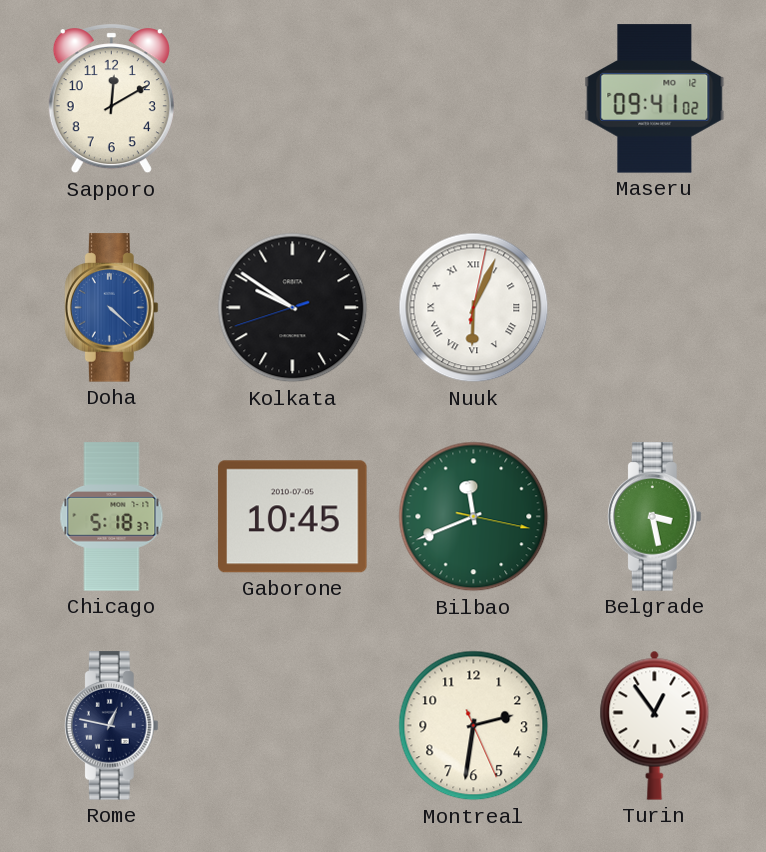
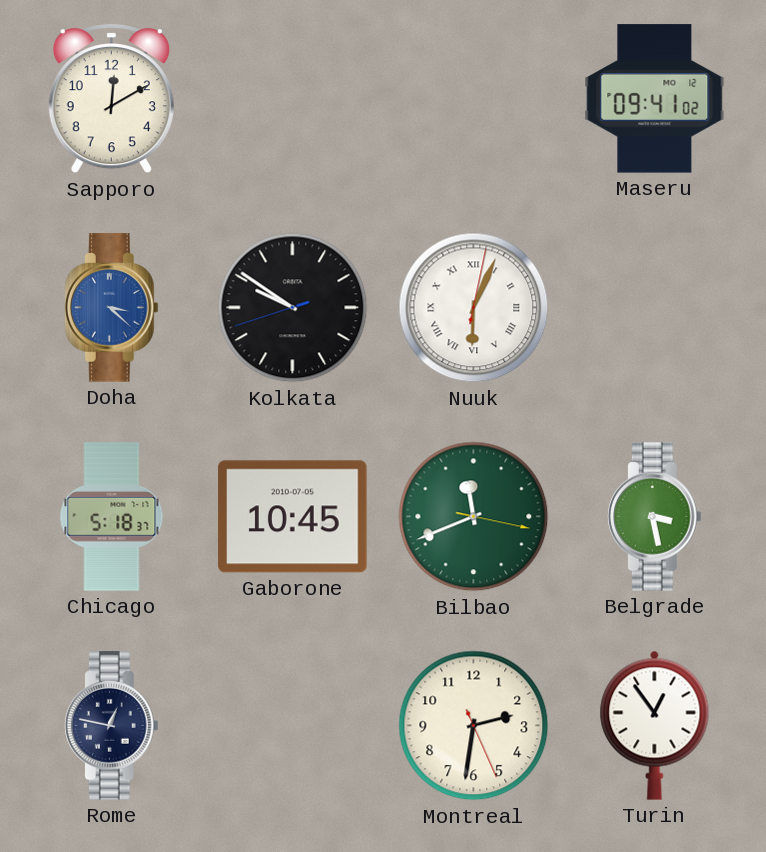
Doha: 4:22 -> 3:22 (111, 308)
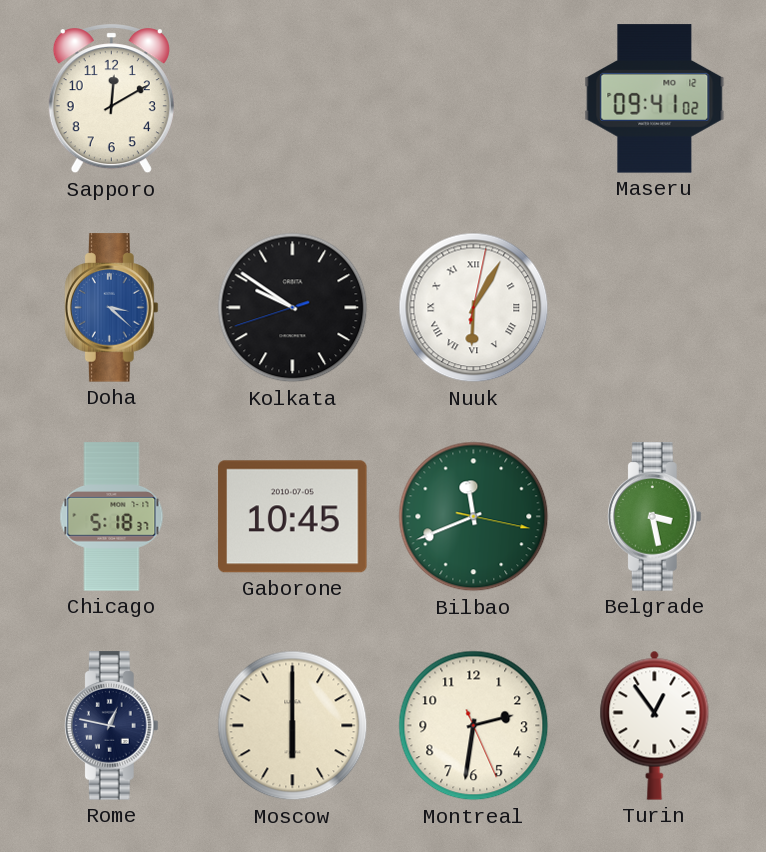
Nuuk: 6:04 -> 6:05 (474, 308)
Moscow: none -> 6:00 (293, 726)
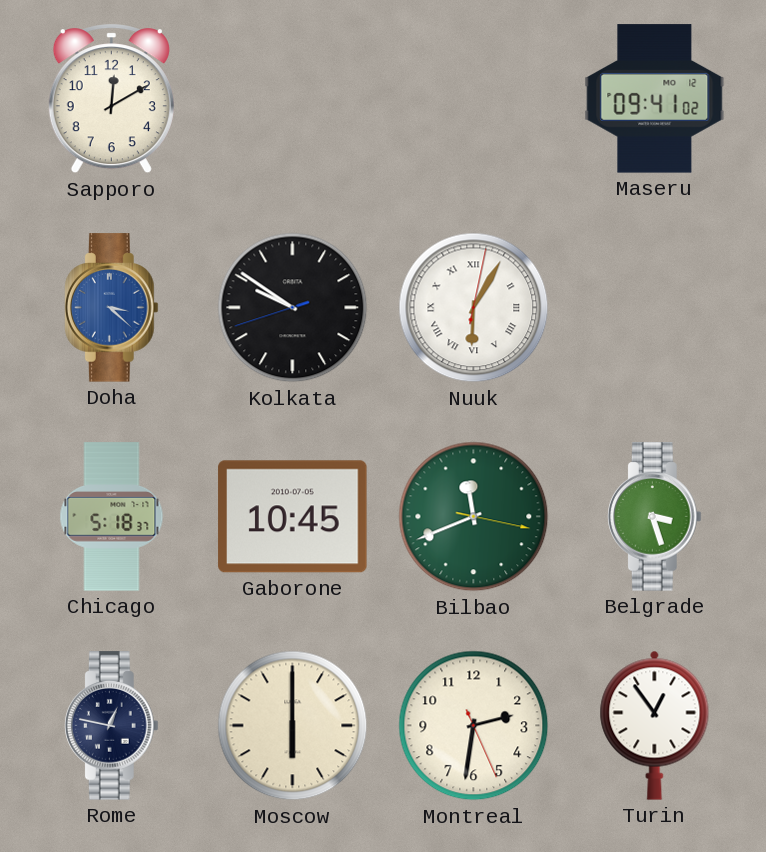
Belgrade: 3:28 -> 3:27 (654, 517)
